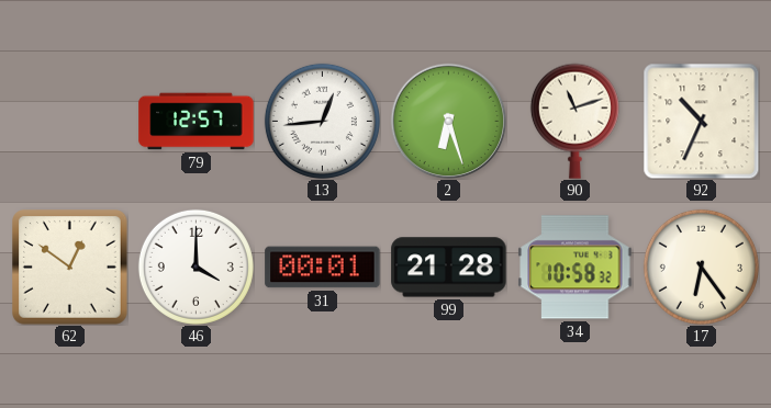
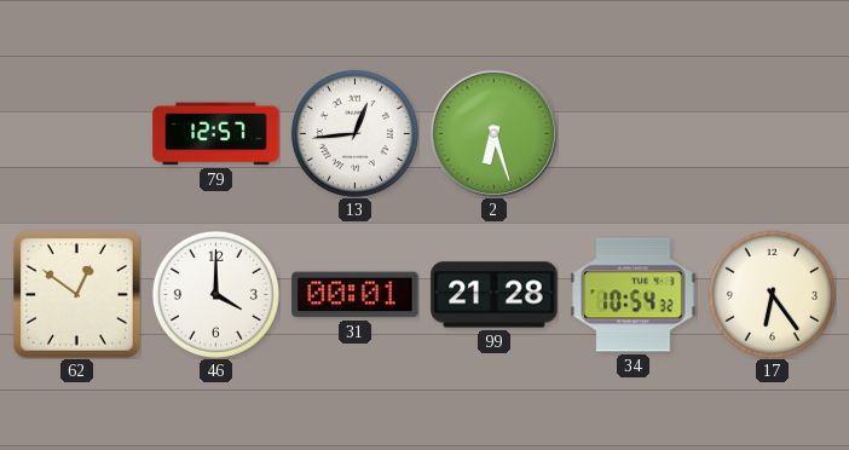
90: 11:12 -> none (574, 121)
92: 10:34 -> none (701, 121)
34: 10:58 -> 10:54 (634, 295)
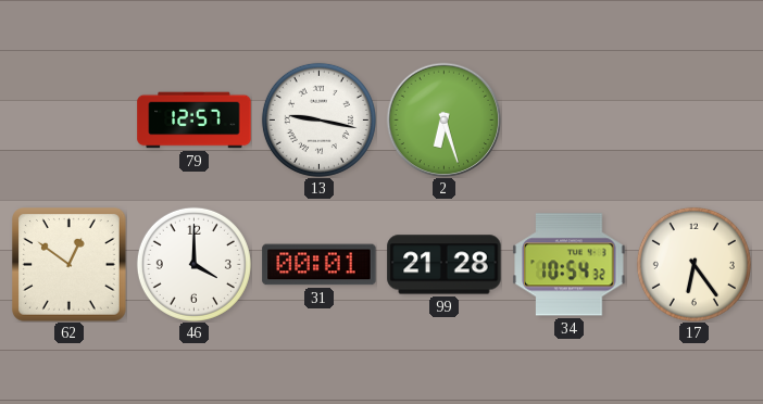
13: 12:44 -> 9:17 (318, 119)
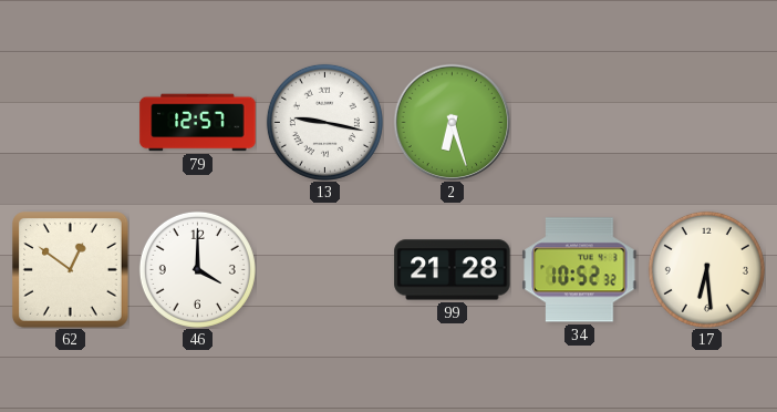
31: 00:01 -> none (320, 265)
34: 10:54 -> 10:52 (580, 270)
17: 6:24 -> 6:29 (706, 269)
